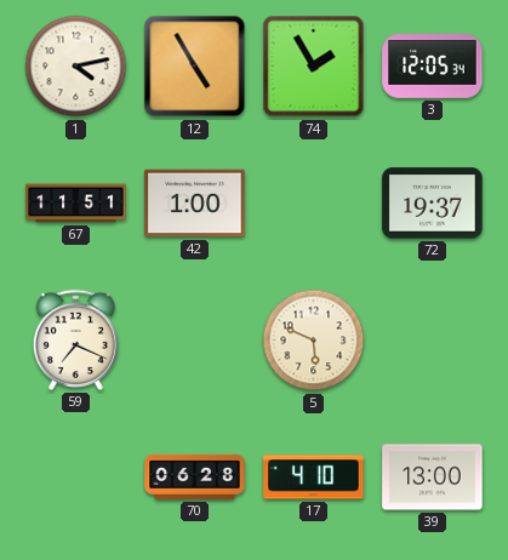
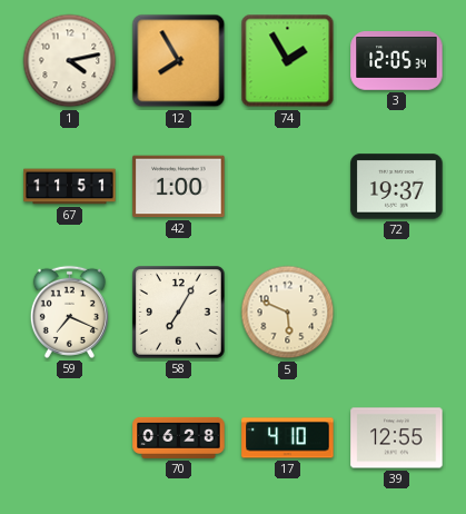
12: 4:55 -> 7:55 (179, 61)
58: none -> 7:05 (179, 313)
39: 13:00 -> 12:55 (397, 438)
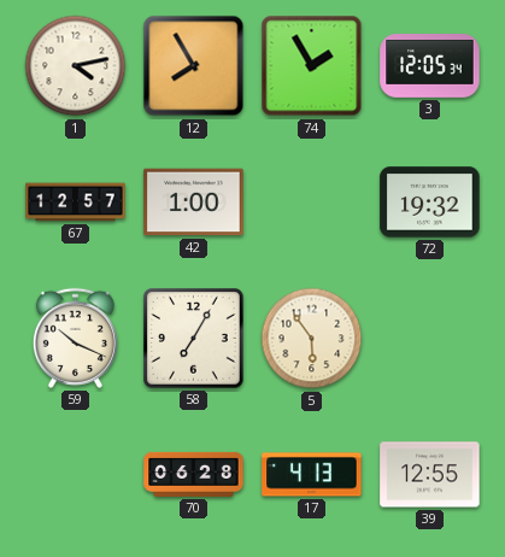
67: 11:51 -> 12:57 (76, 203)
72: 19:37 -> 19:32 (430, 203)
59: 7:19 -> 10:19 (75, 338)
5: 5:49 -> 5:54 (312, 339)
17: 4:10 -> 4:13 (312, 475)
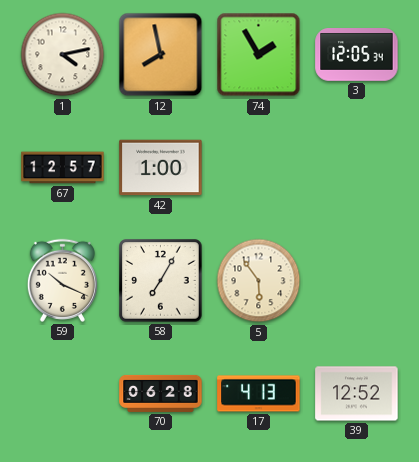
12: 7:55 -> 7:58 (161, 55)
72: 19:32 -> none (430, 203)
39: 12:55 -> 12:52 (357, 394)
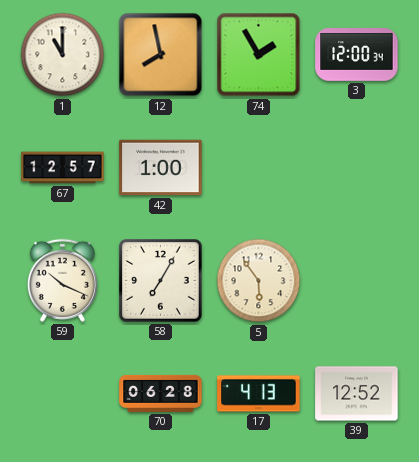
1: 4:13 -> 11:00 (63, 55)
3: 12:05 -> 12:00 (357, 55)
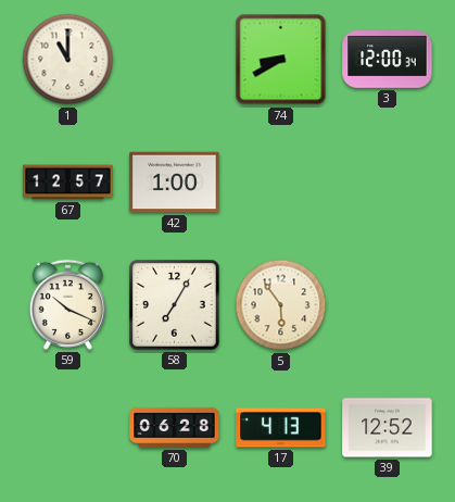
12: 7:58 -> none (161, 55)
74: 1:55 -> 8:40 (281, 60)
